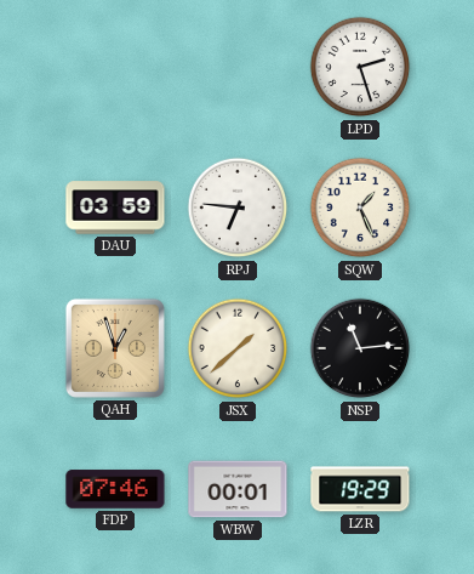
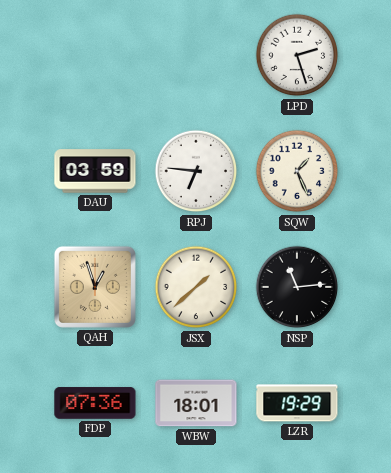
FDP: 07:46 -> 07:36 (95, 403)
WBW: 00:01 -> 18:01 (196, 403)
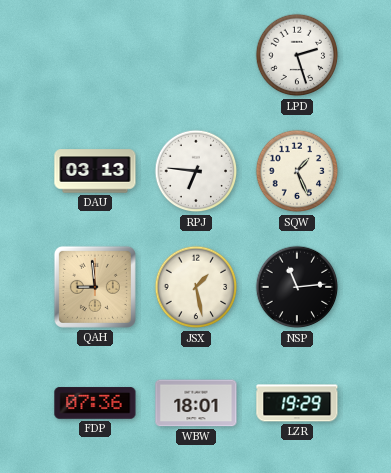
DAU: 03:59 -> 03:13 (95, 171)
QAH: 12:57 -> 8:59 (95, 287)
JSX: 1:38 -> 1:28 (196, 287)
